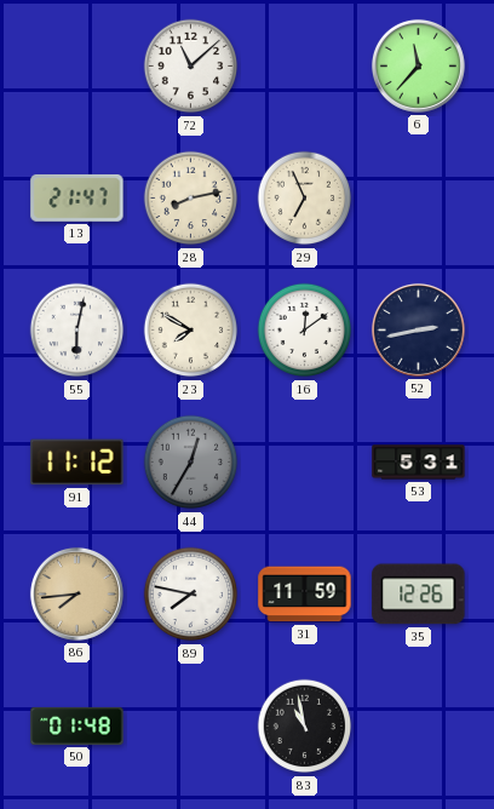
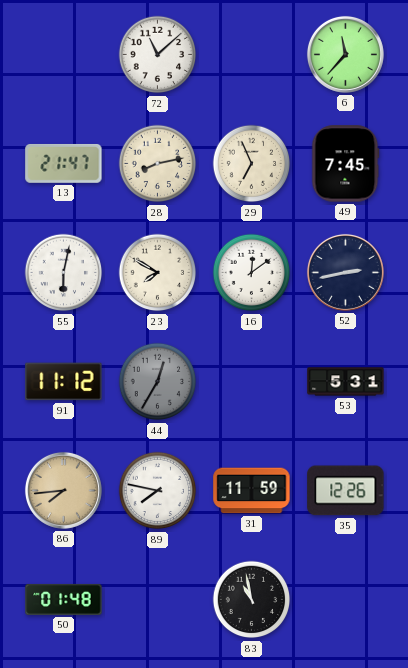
49: none -> 7:45 (346, 164)
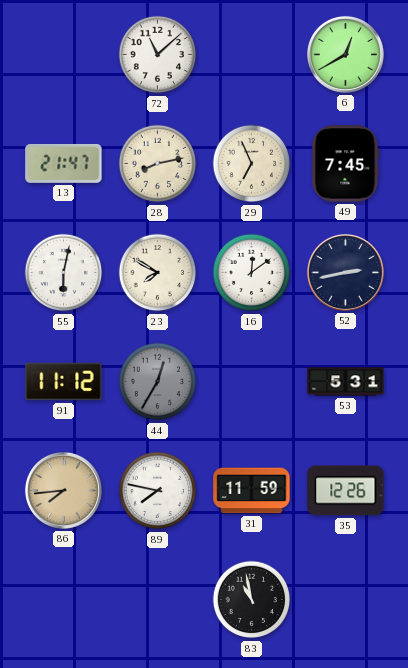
6: 11:37 -> 12:40 (345, 54)
50: 01:48 -> none (64, 599)
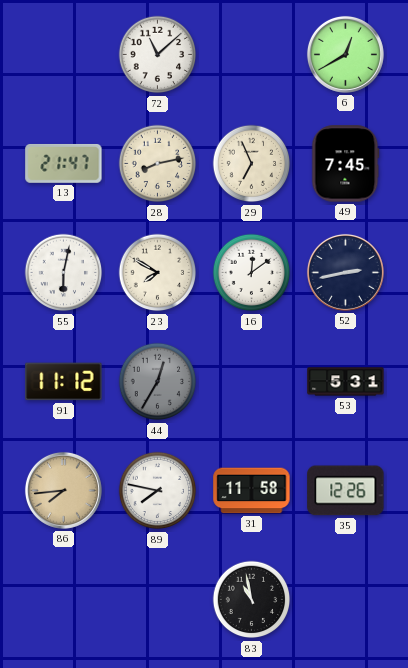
31: 11:59 -> 11:58 (252, 491)
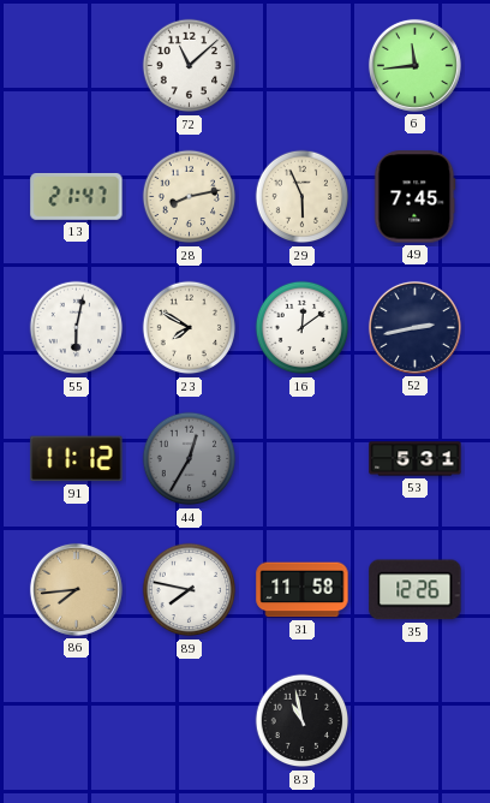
6: 12:40 -> 11:44 (414, 65)
29: 6:56 -> 5:56 (303, 197)
